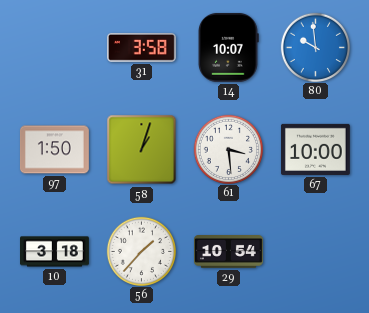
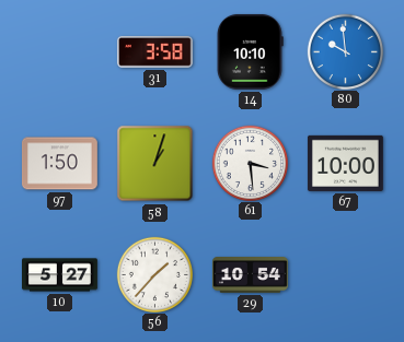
14: 10:07 -> 10:10 (250, 51)
10: 3:18 -> 5:27 (60, 275)
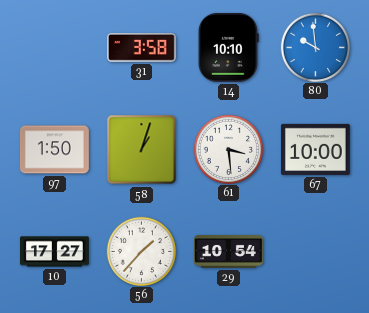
10: 5:27 -> 17:27 (55, 252)
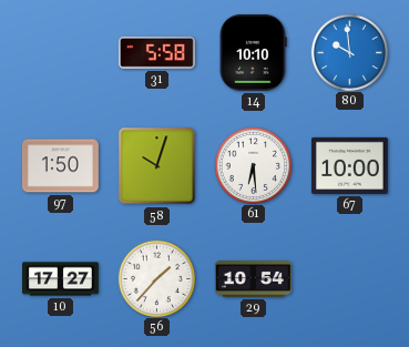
31: 3:58 -> 5:58 (156, 52)
58: 1:03 -> 10:03 (157, 166)
61: 3:29 -> 6:29 (253, 165)
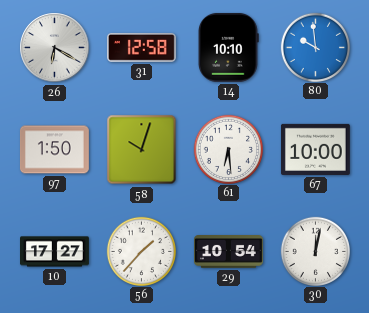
26: none -> 6:20 (55, 48)
31: 5:58 -> 12:58 (141, 47)
30: none -> 12:02 (315, 251)
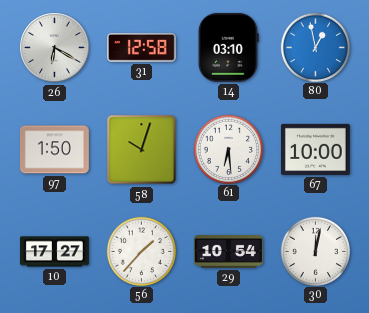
14: 10:10 -> 03:10 (228, 47)
80: 9:59 -> 12:58 (315, 47)
